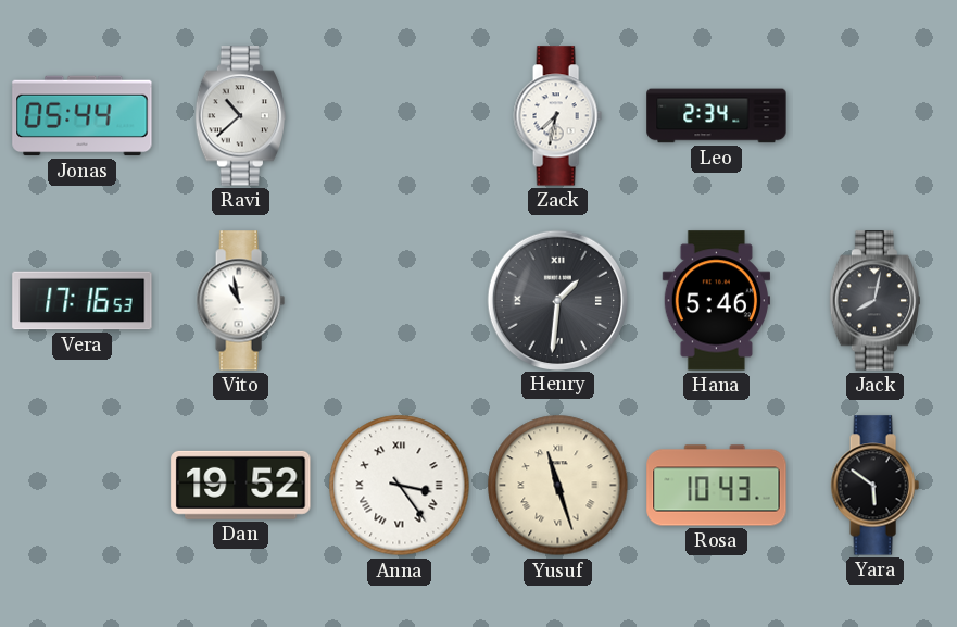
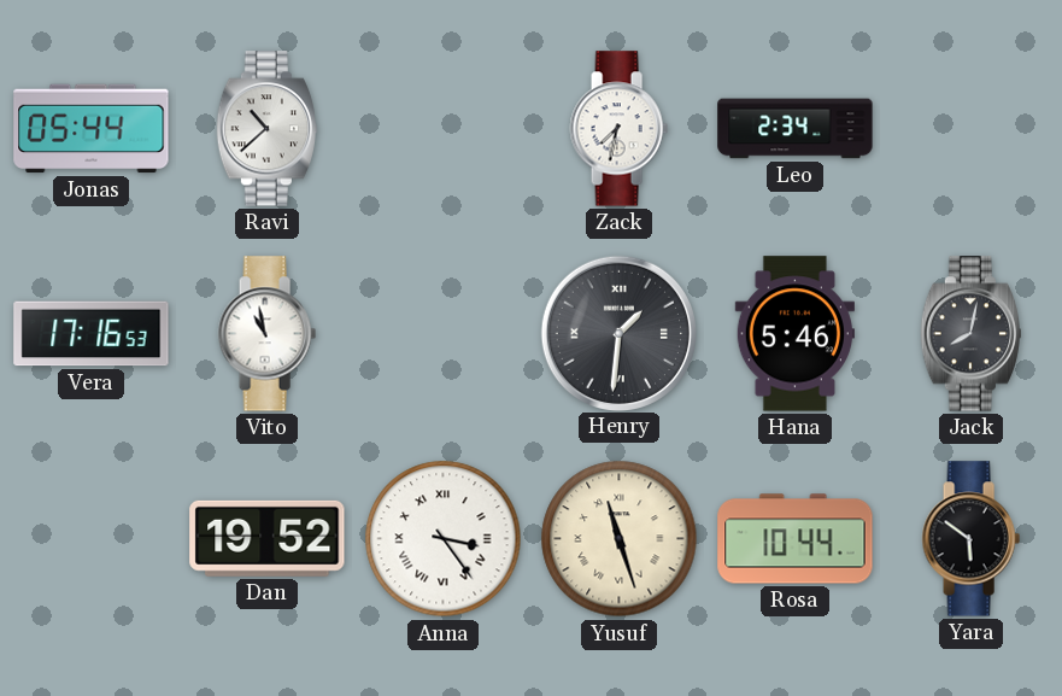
Rosa: 10:43 -> 10:44 (796, 539)
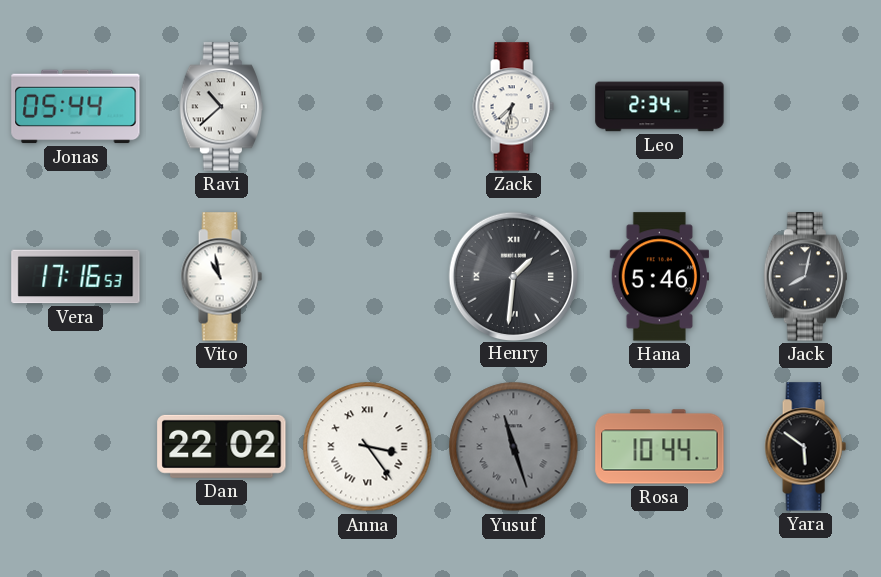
Dan: 19:52 -> 22:02 (222, 446)
Yusuf dial: cream -> grey (514, 447)
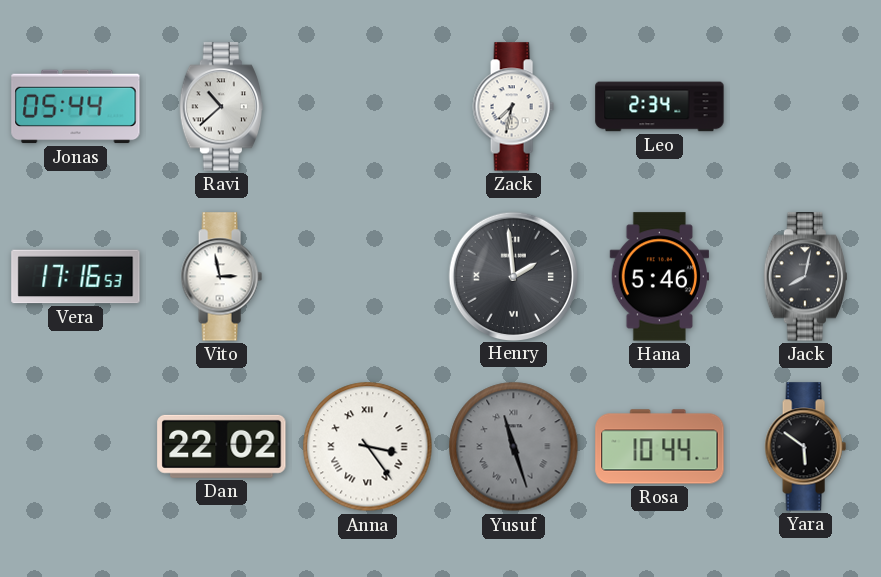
Vito: 10:58 -> 2:58 (221, 277)
Henry: 1:31 -> 1:59 (513, 276)
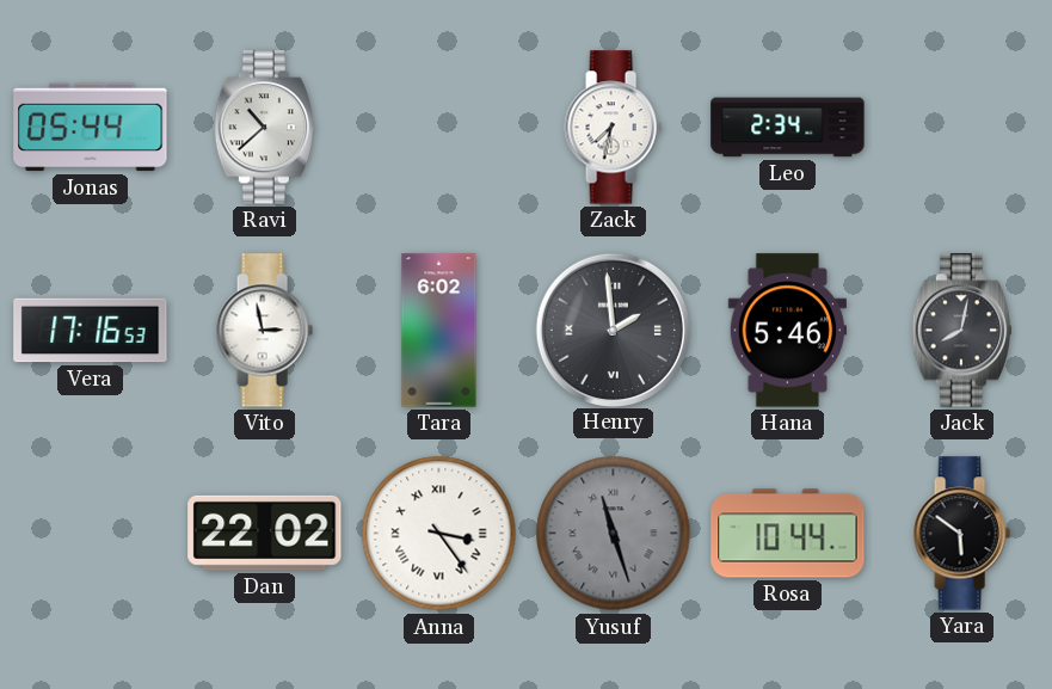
Tara: none -> 6:02 (439, 331)
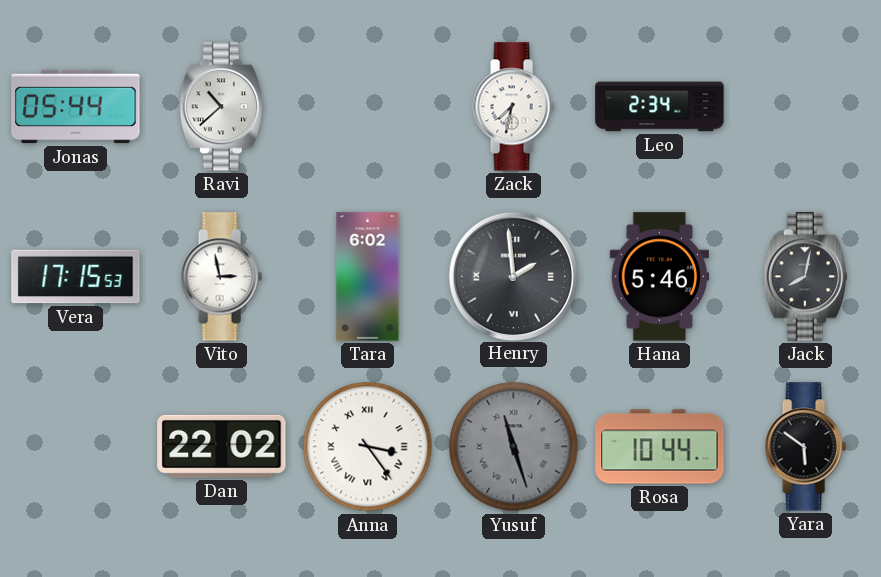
Vera: 17:16 -> 17:15 (76, 277)
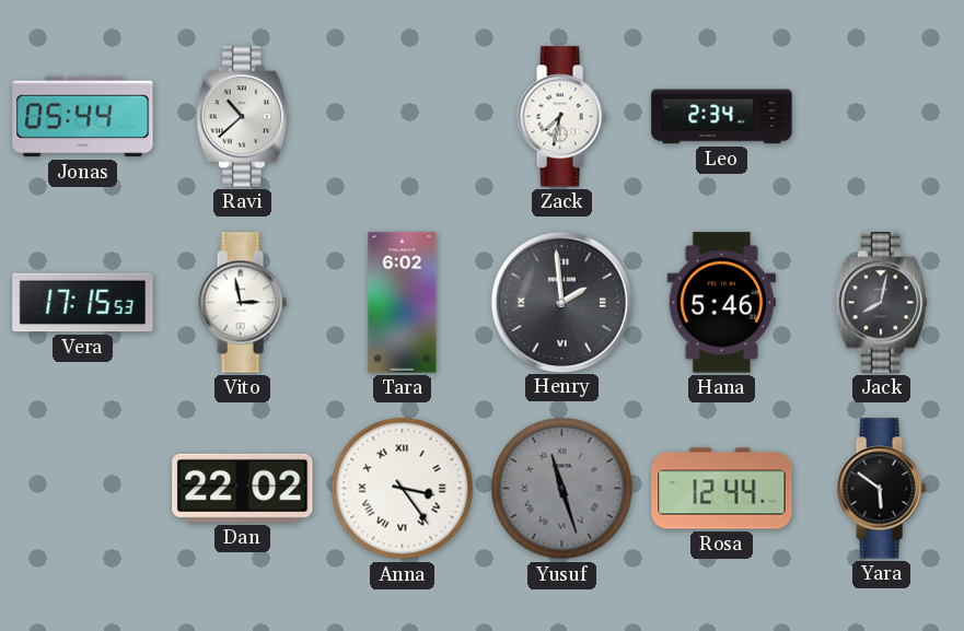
Rosa: 10:44 -> 12:44 (722, 489)
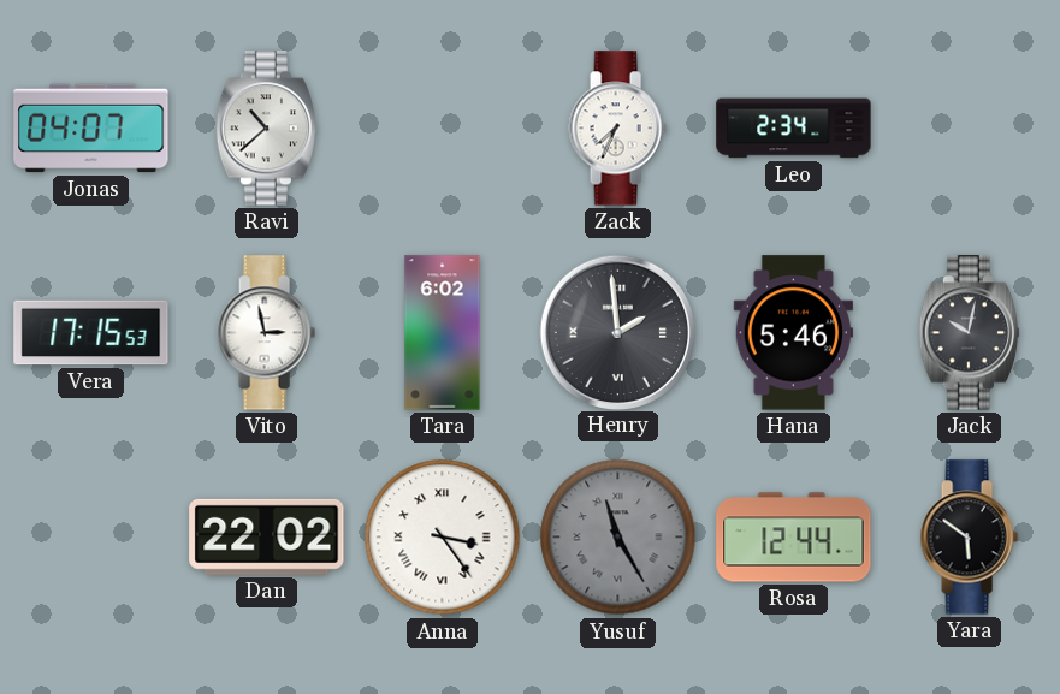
Jonas: 05:44 -> 04:07 (91, 129)
Zack: 7:32 -> 7:34 (617, 129)
Jack: 8:02 -> 10:02 (969, 333)
Yusuf: 11:27 -> 11:25 (618, 538)
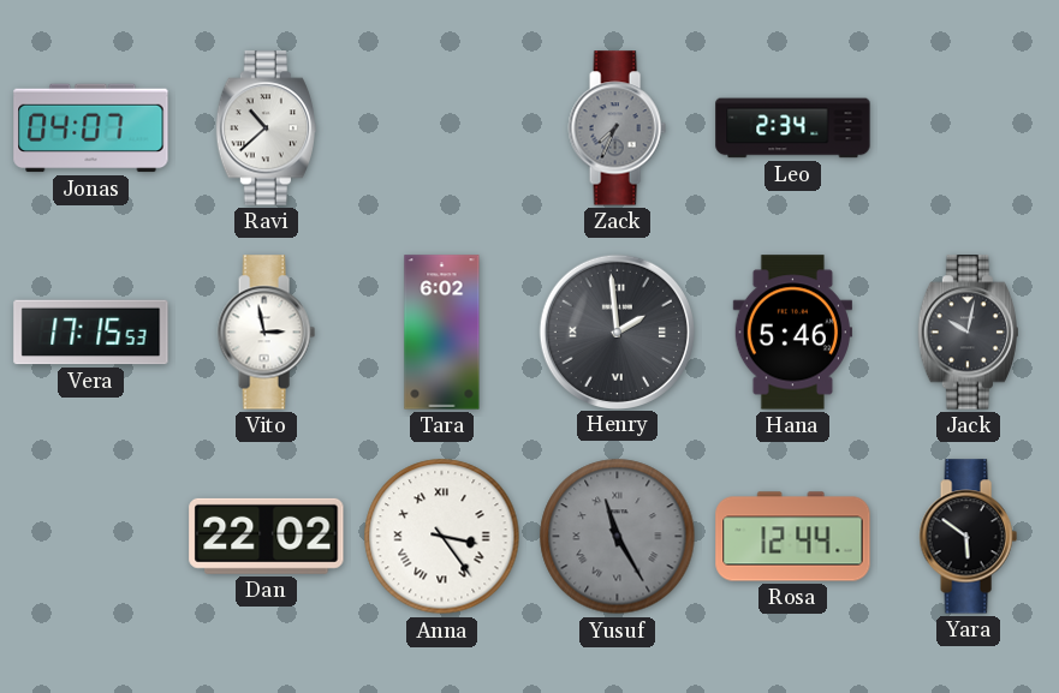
Zack dial: white -> grey (617, 129)
